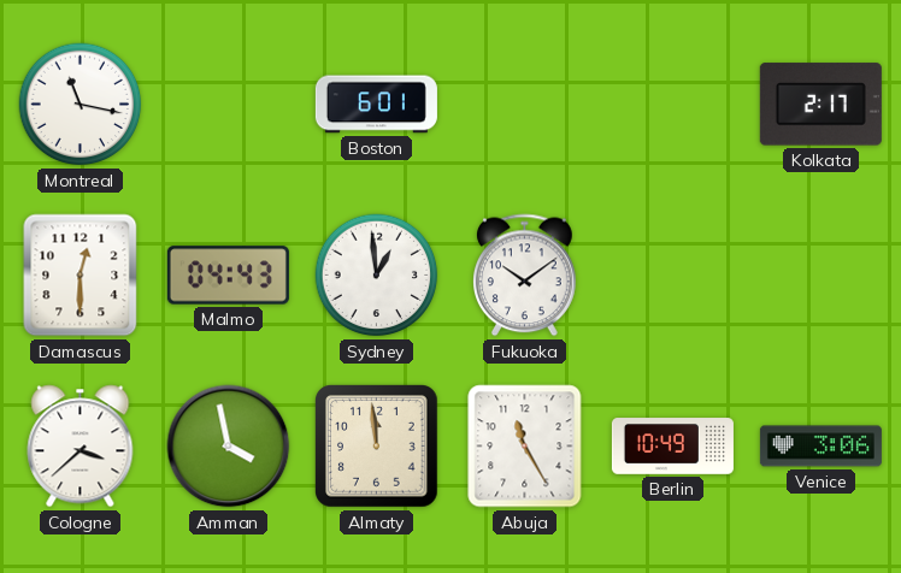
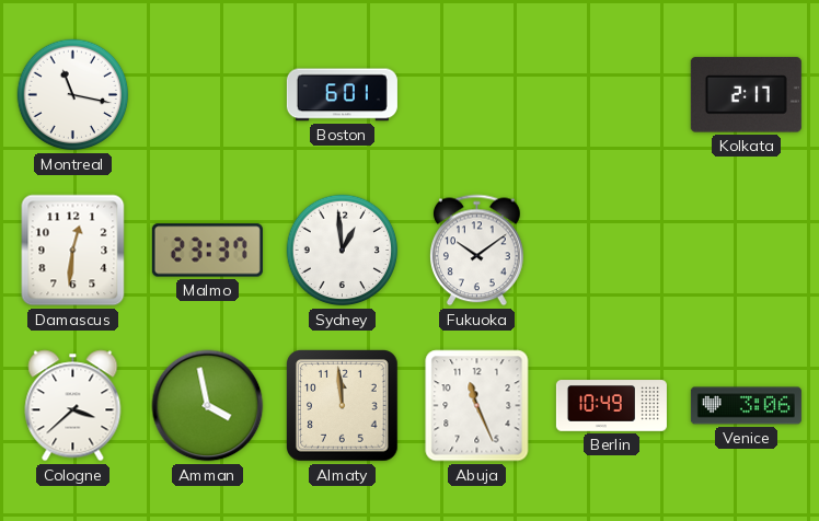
Damascus: 12:30 -> 12:31 (73, 251)
Malmo: 04:43 -> 23:37 (207, 251)
Abuja: 11:25 -> 11:26 (477, 406)
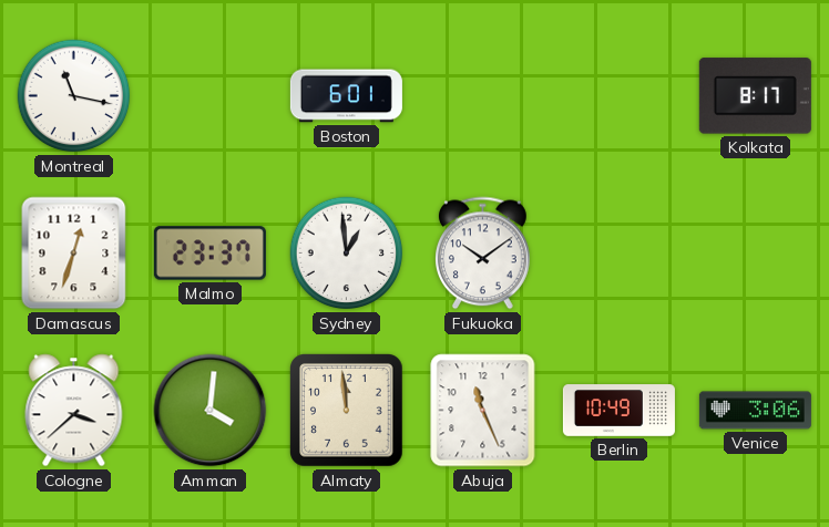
Kolkata: 2:17 -> 8:17 (755, 96)
Damascus: 12:31 -> 12:33 (74, 254)
Amman: 3:58 -> 4:01 (211, 411)
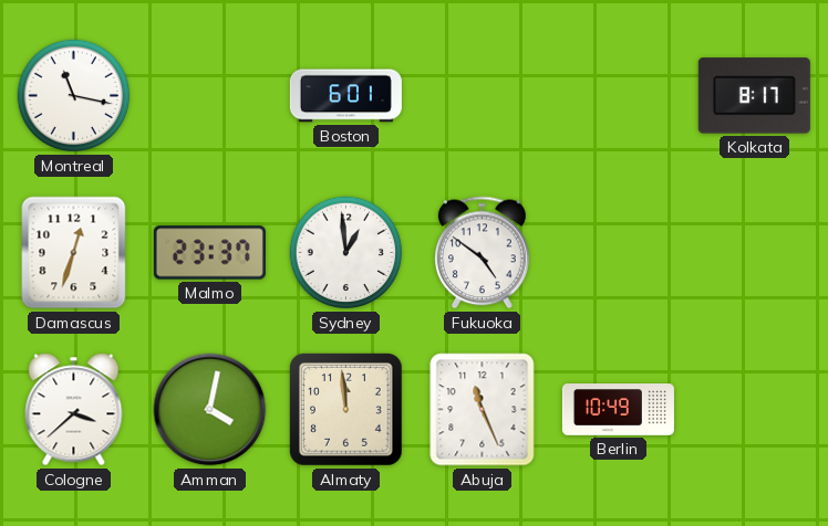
Fukuoka: 10:09 -> 4:51 (483, 253)
Amman: 4:01 -> 4:02 (210, 410)
Venice: 3:06 -> none (755, 411)
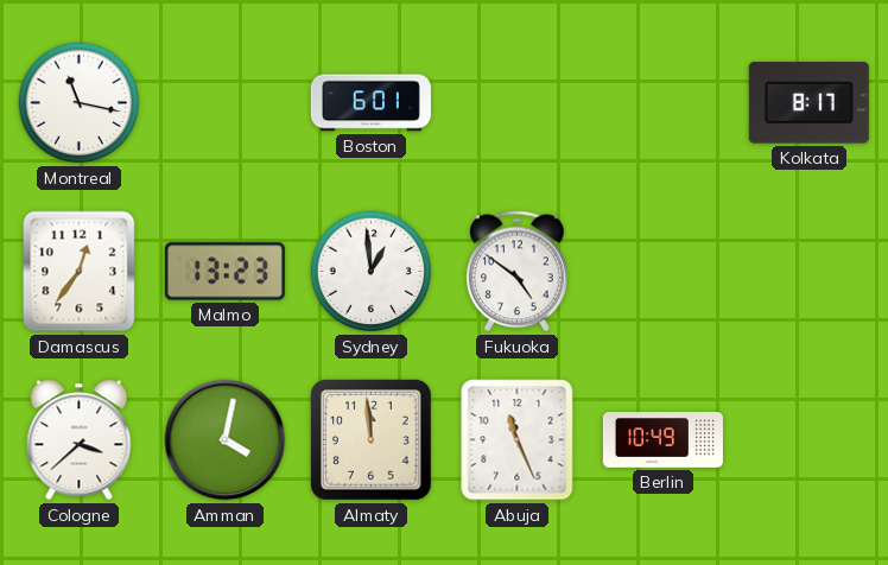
Damascus: 12:33 -> 12:36 (80, 272)
Malmo: 23:37 -> 13:23 (224, 272)
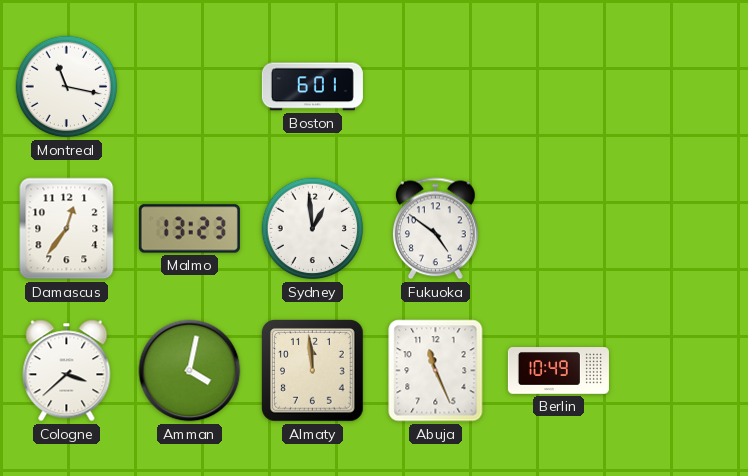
Kolkata: 8:17 -> none (808, 103)
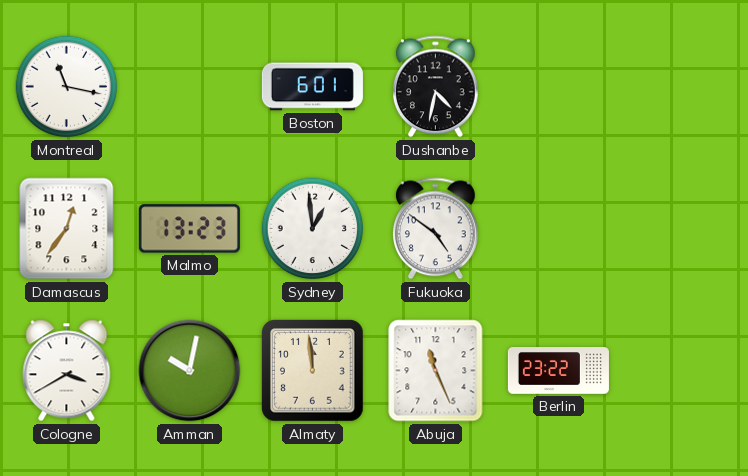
Dushanbe: none -> 4:32 (436, 87)
Cologne: 3:38 -> 3:40 (67, 371)
Amman: 4:02 -> 10:02 (190, 371)
Berlin: 10:49 -> 23:22 (558, 371)
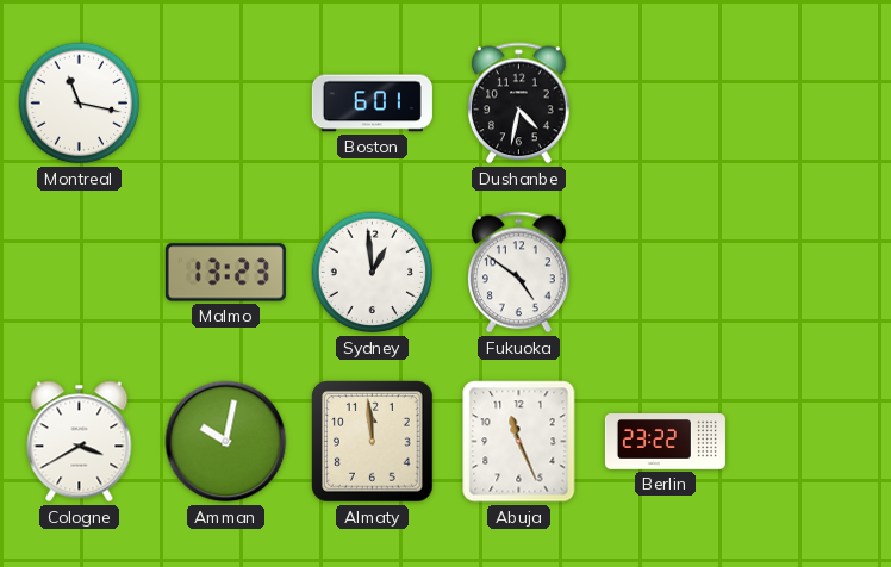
Damascus: 12:36 -> none (67, 229)
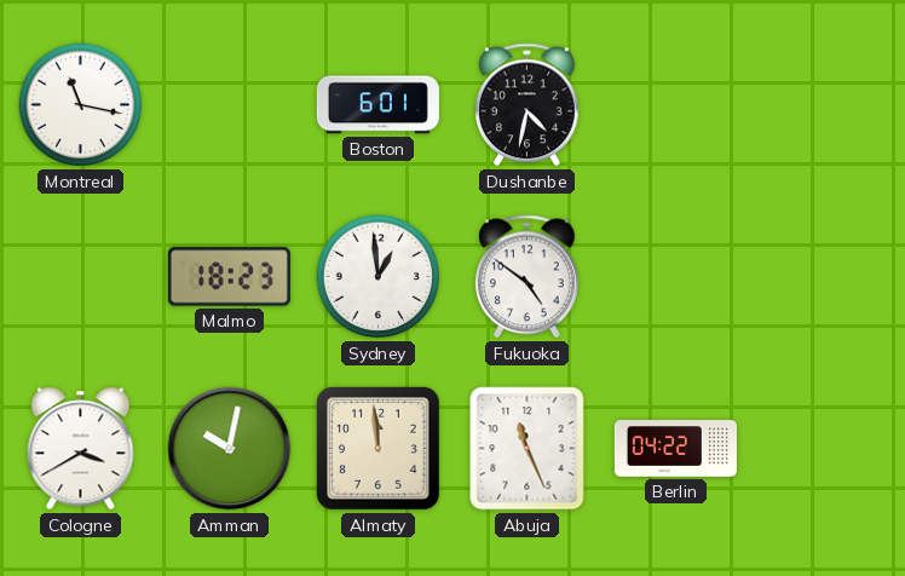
Malmo: 13:23 -> 18:23 (229, 277)
Berlin: 23:22 -> 04:22 (675, 449)
